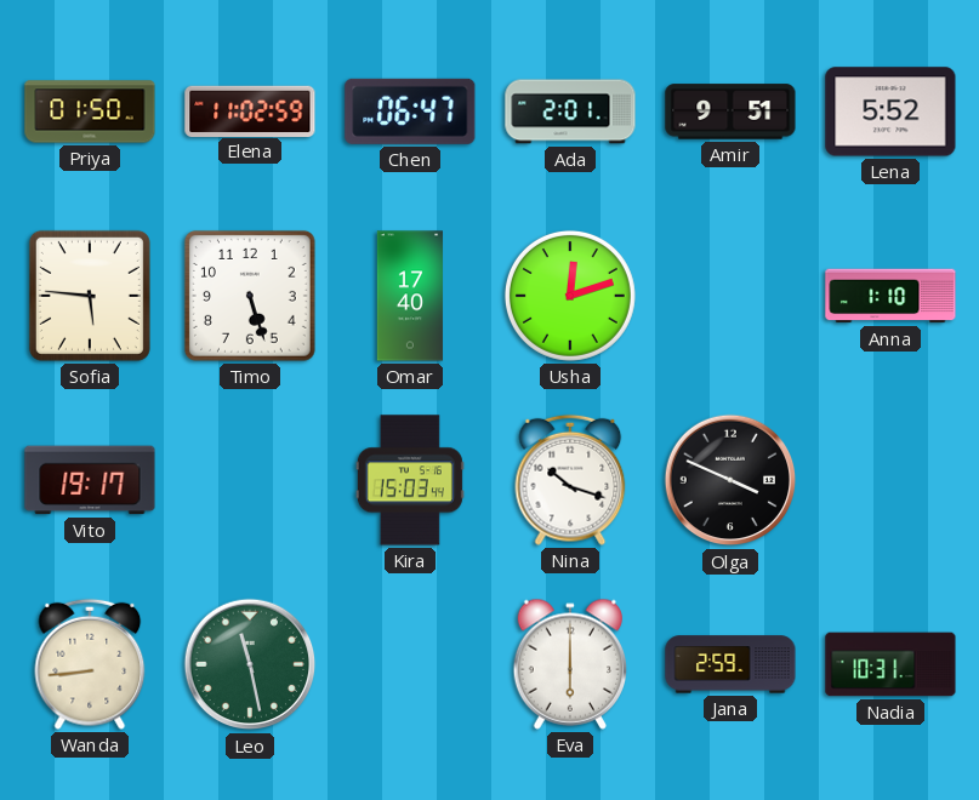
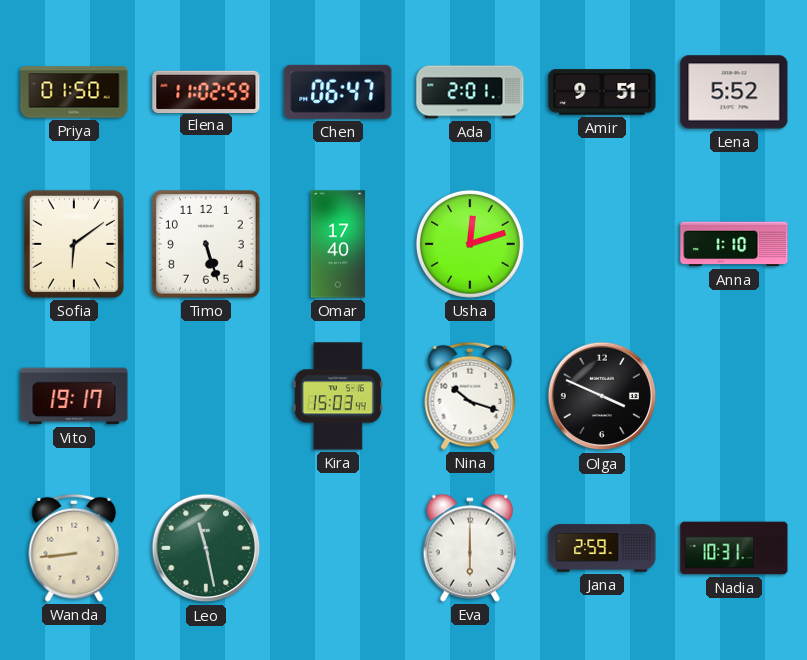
Sofia: 5:46 -> 6:09 (74, 244)
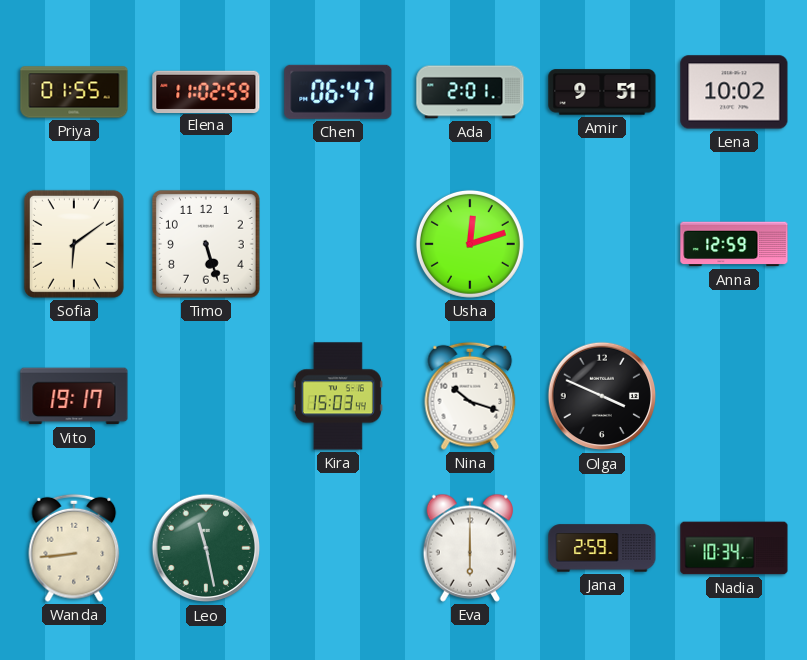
Priya: 01:50 -> 01:55 (74, 92)
Lena: 5:52 -> 10:02 (734, 92)
Omar: 17:40 -> none (337, 244)
Anna: 1:10 -> 12:59 (734, 244)
Nadia: 10:31 -> 10:34 (734, 548)
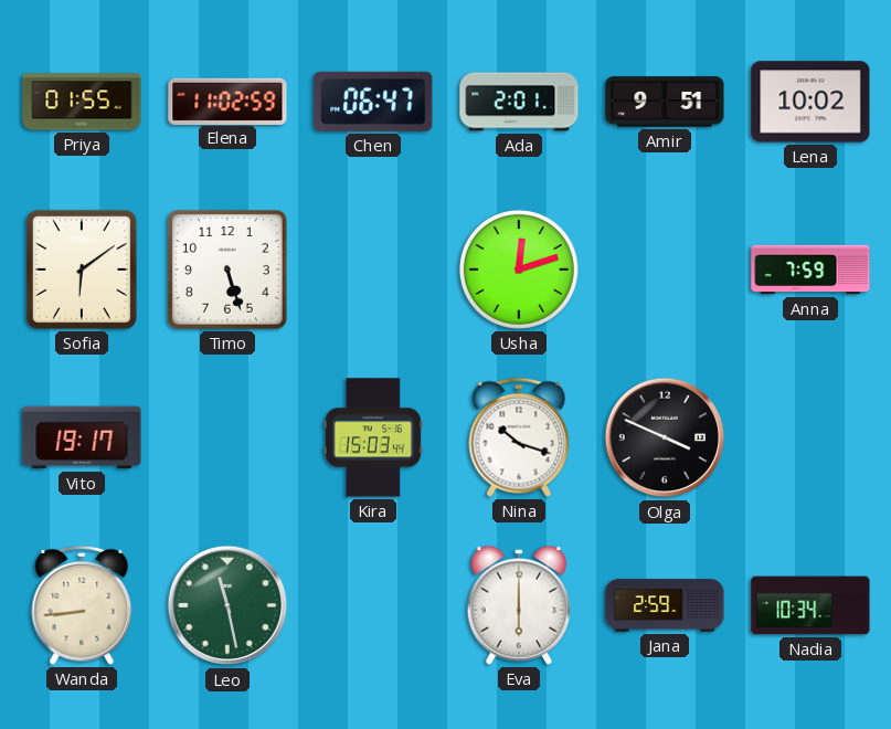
Anna: 12:59 -> 7:59 (810, 270)
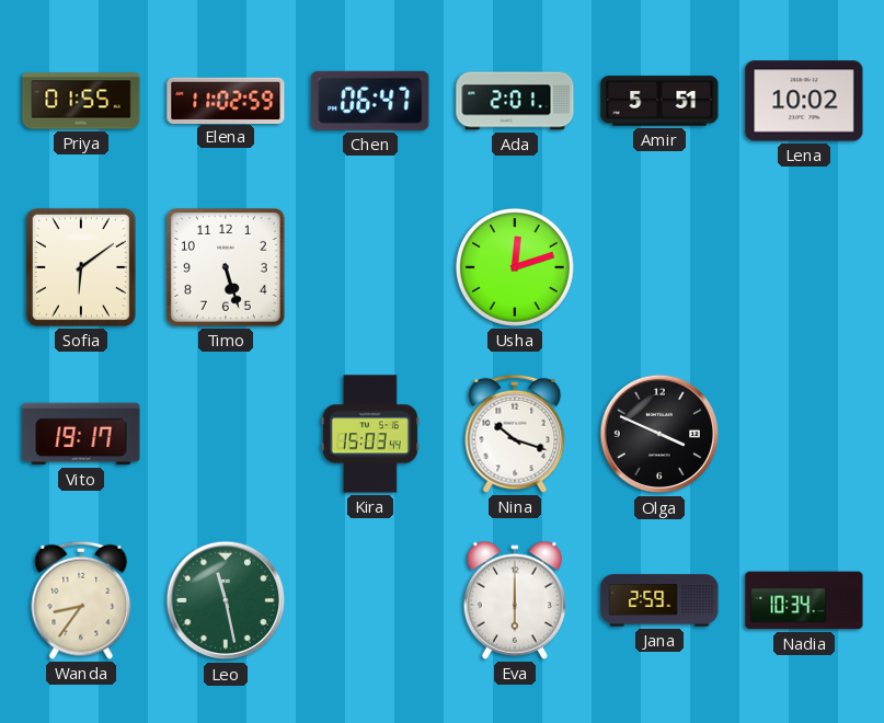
Amir: 9:51 -> 5:51 (659, 101)
Anna: 7:59 -> none (810, 270)
Wanda: 8:44 -> 8:36 (81, 600)
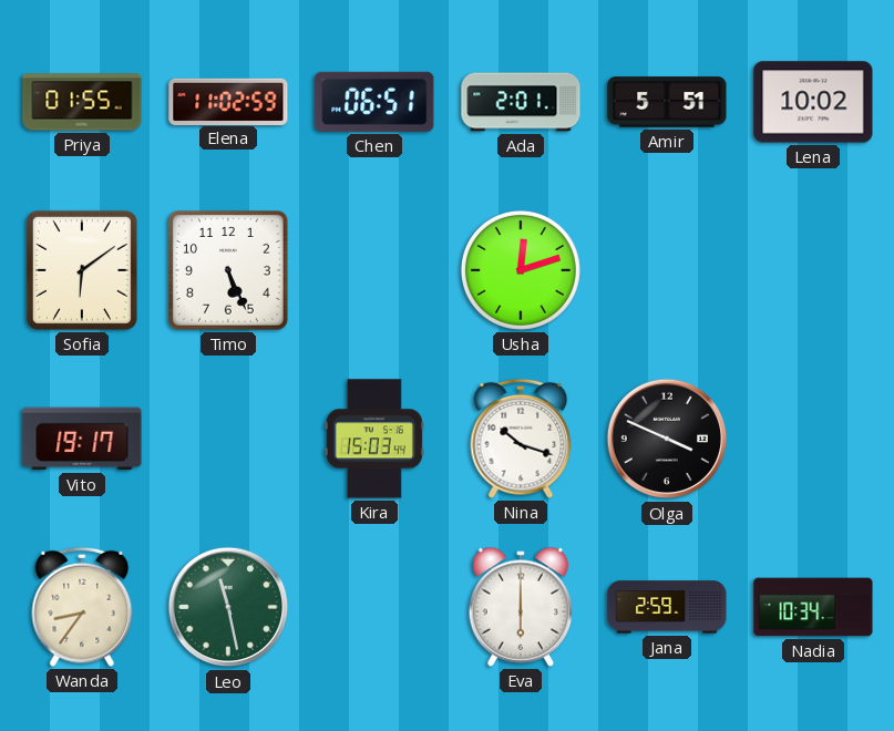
Chen: 06:47 -> 06:51 (374, 102)
Timo: 5:27 -> 5:26 (228, 270)
